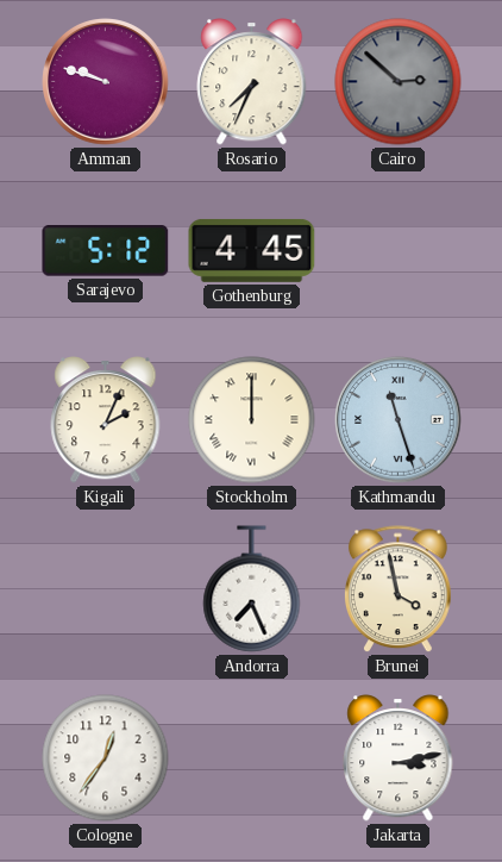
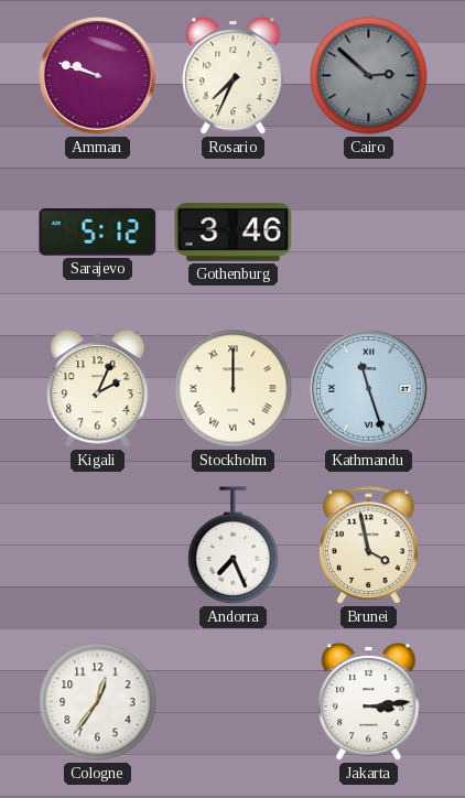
Gothenburg: 4:45 -> 3:46 (234, 231)
Jakarta: 3:13 -> 3:14 (369, 702)
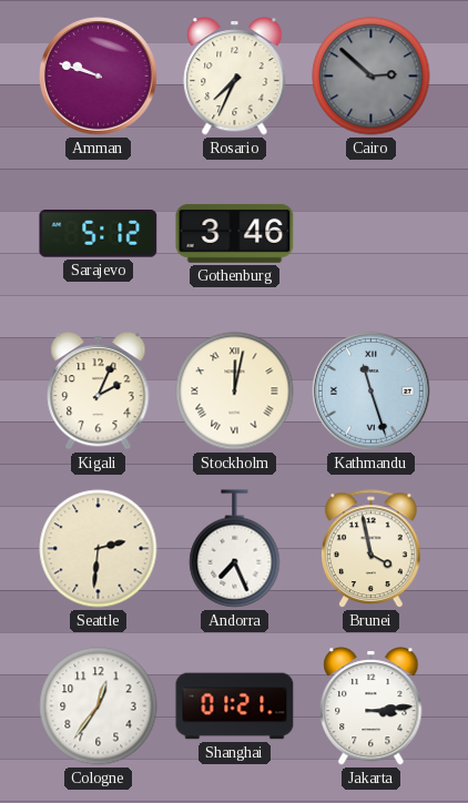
Stockholm: 12:00 -> 12:02 (235, 392)
Seattle: none -> 2:31 (99, 549)
Shanghai: none -> 01:21 (235, 707)
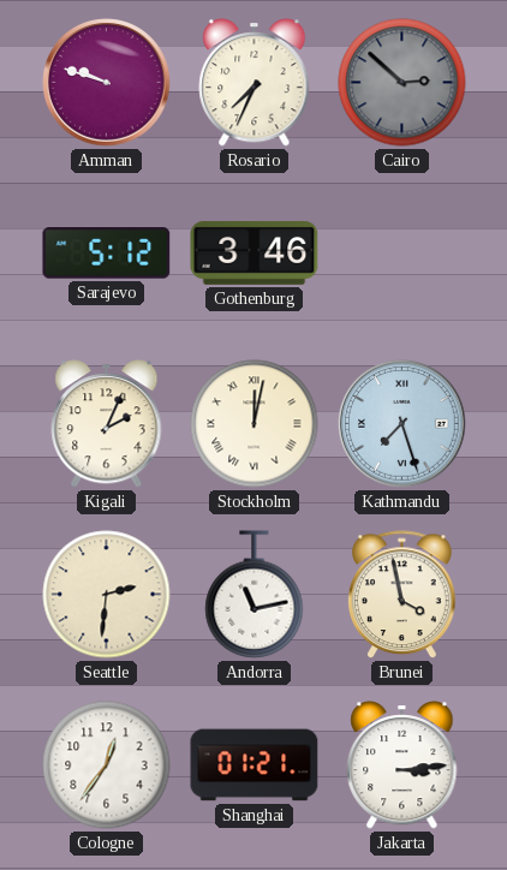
Kathmandu: 11:27 -> 7:27 (402, 424)
Andorra: 7:26 -> 11:13 (255, 595)
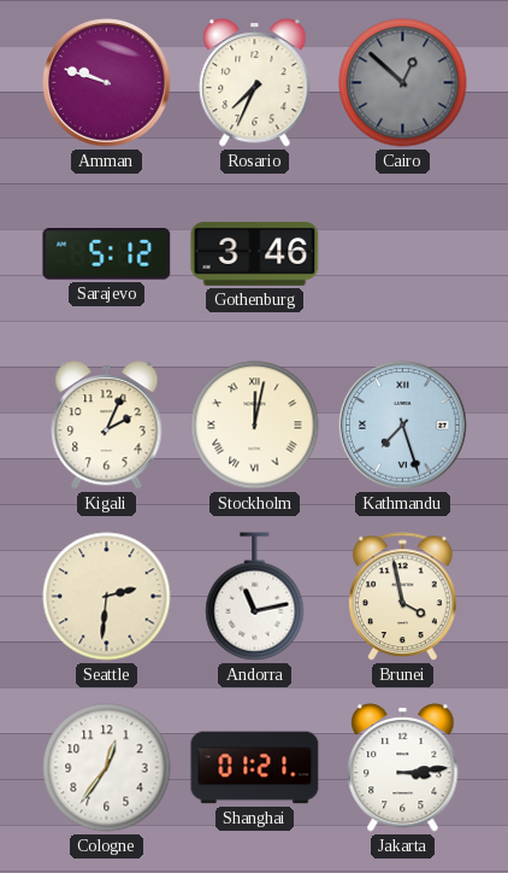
Cairo: 2:52 -> 12:52 (403, 83)
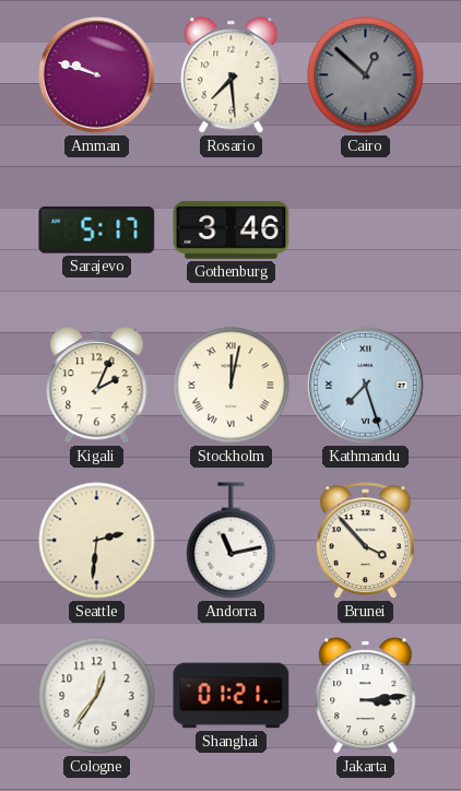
Rosario: 7:34 -> 7:29 (232, 75)
Sarajevo: 5:12 -> 5:17 (97, 231)
Brunei: 3:58 -> 3:53 (365, 541)
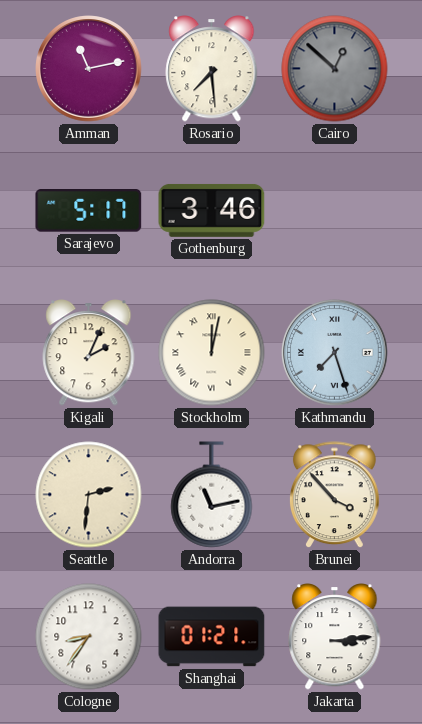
Amman: 9:48 -> 11:13 (89, 69)
Cologne: 12:36 -> 8:36 (89, 637)
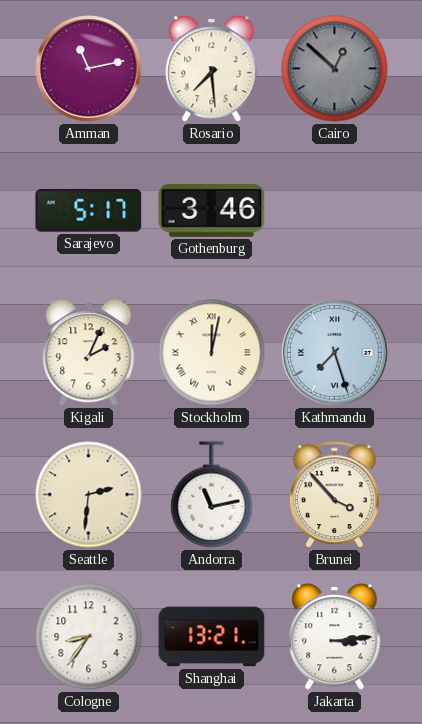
Shanghai: 01:21 -> 13:21 (212, 637)
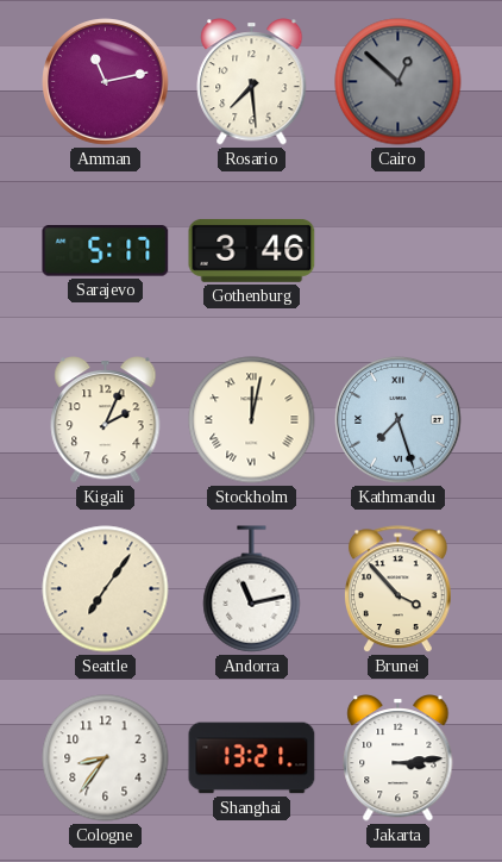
Seattle: 2:31 -> 7:06 (106, 589)
